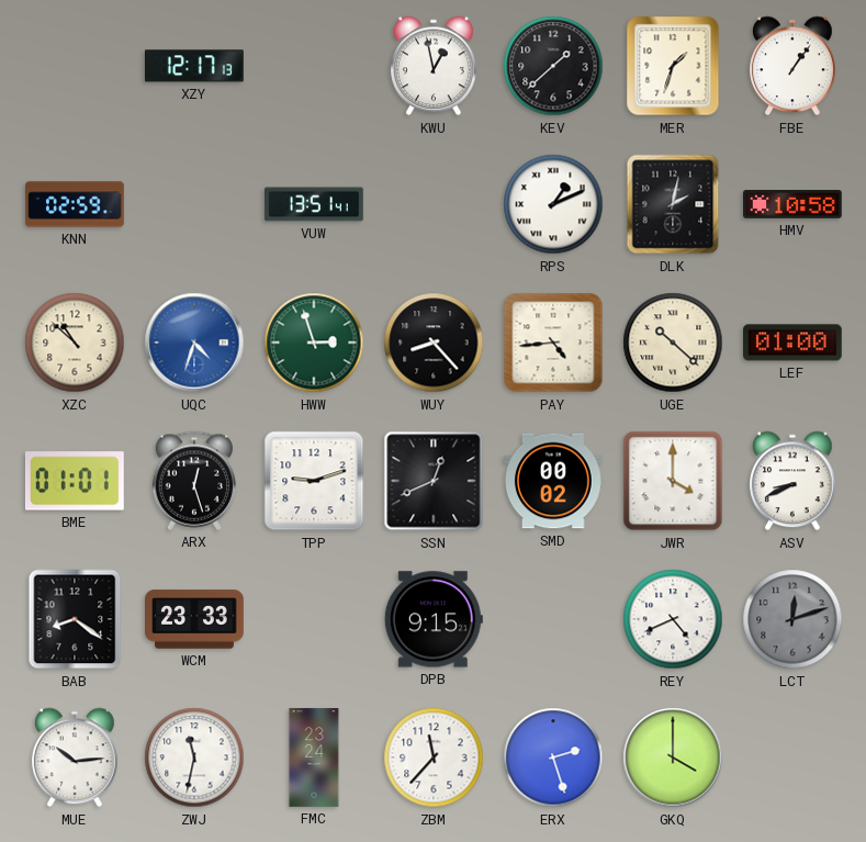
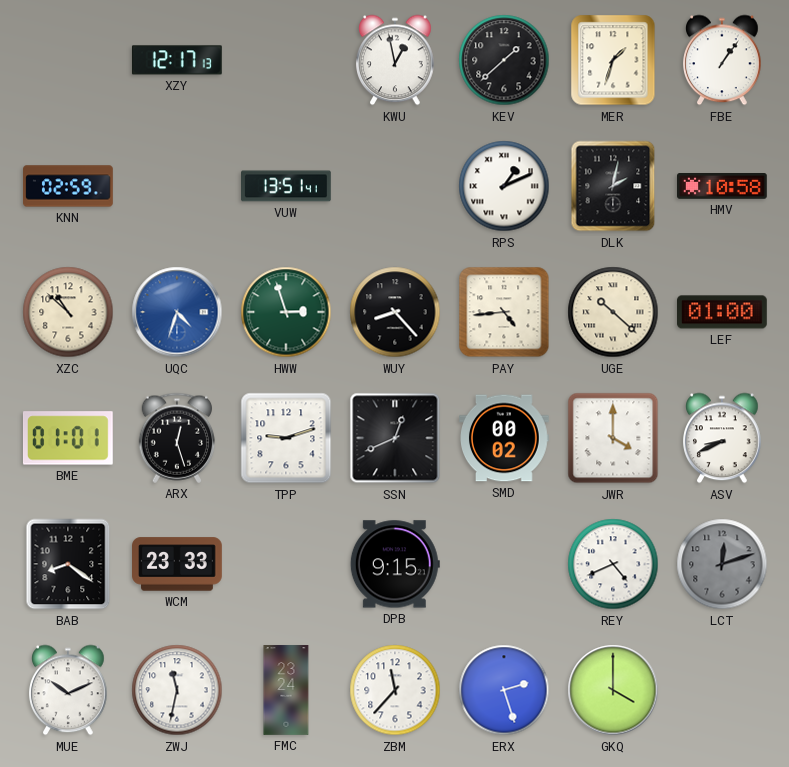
MUE: 10:14 -> 10:11 (68, 690)
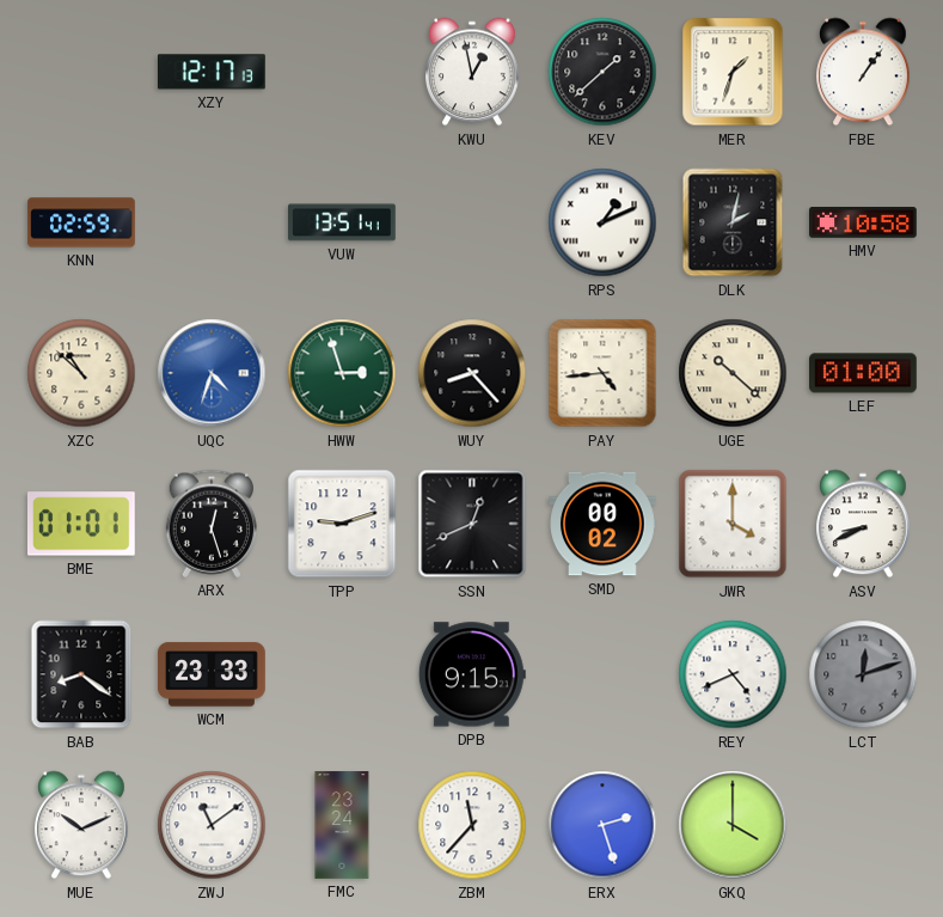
ZWJ: 11:32 -> 11:09 (212, 825)
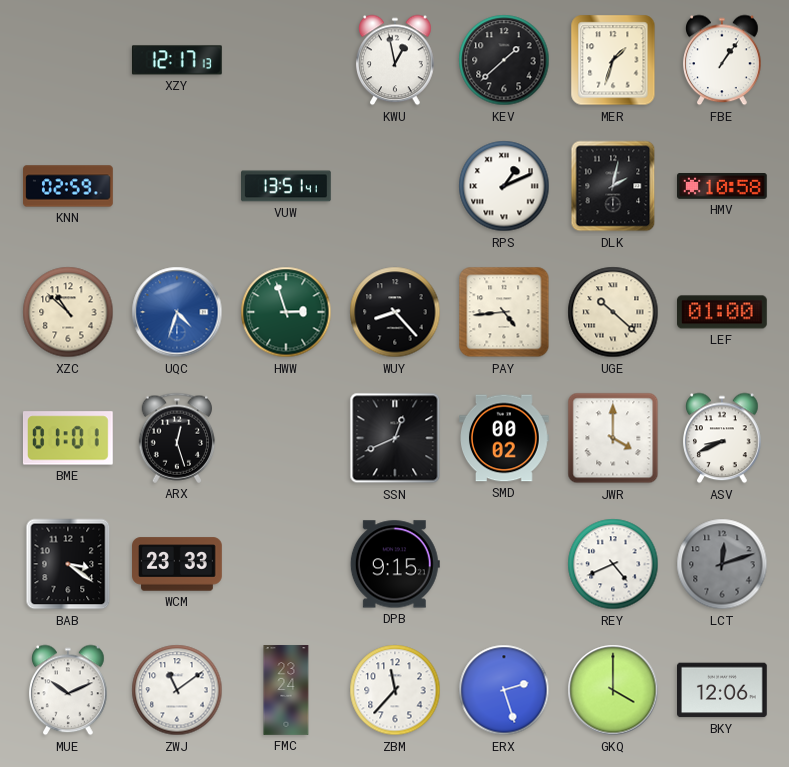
TPP: 9:12 -> none (342, 524)
BAB: 8:21 -> 3:21 (68, 564)
BKY: none -> 12:06 (723, 690)
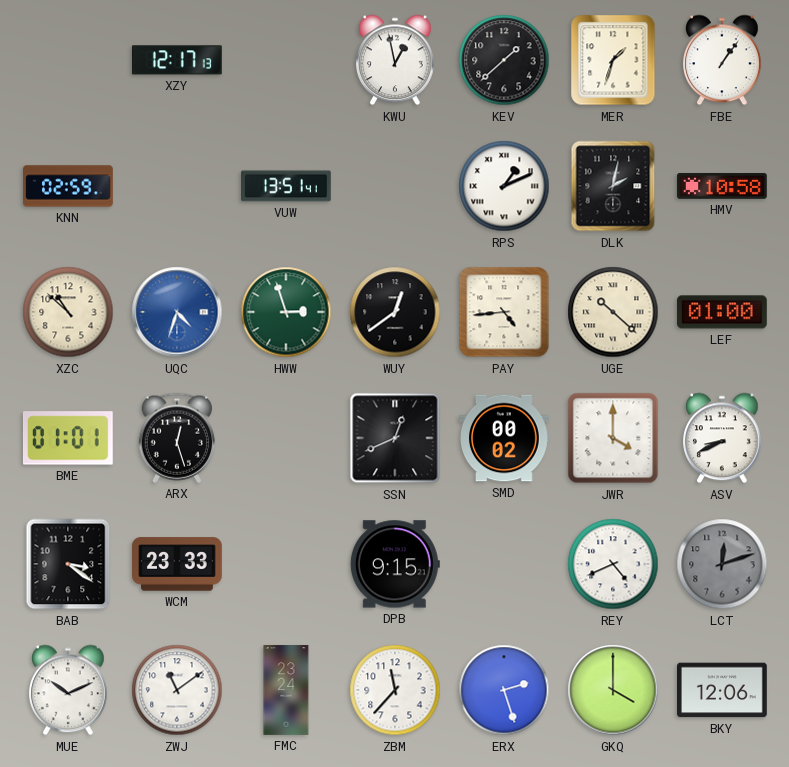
WUY: 8:23 -> 12:39 (395, 312)
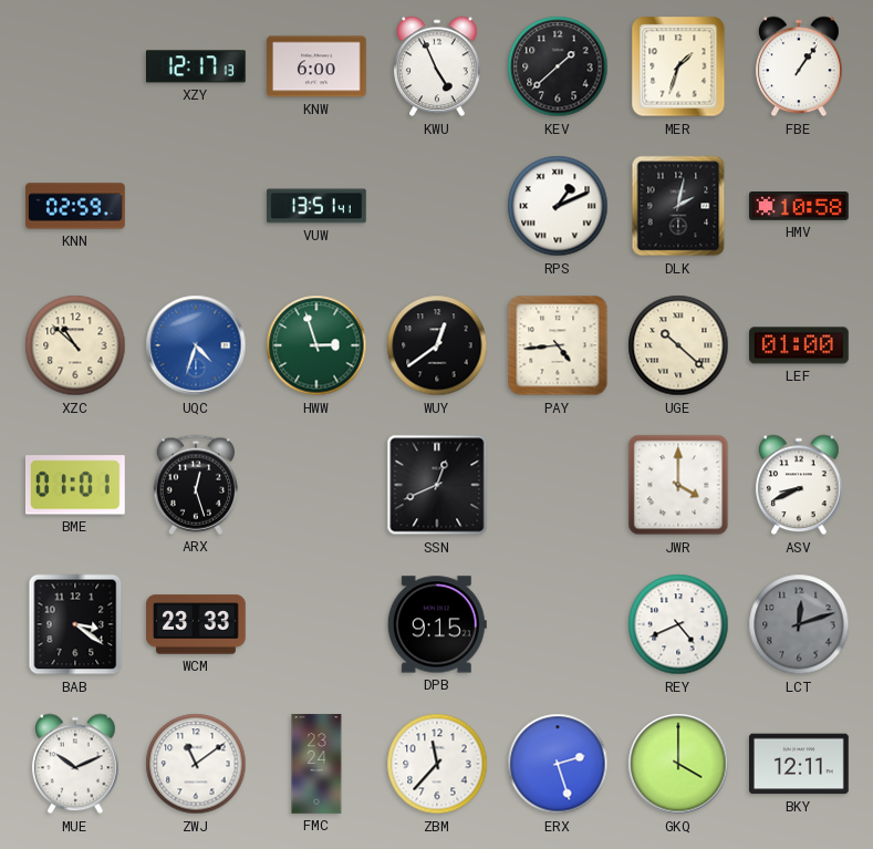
KNW: none -> 6:00 (318, 66)
KWU: 12:58 -> 4:56 (437, 66)
SMD: 00:02 -> none (505, 438)
BKY: 12:06 -> 12:11 (800, 764)
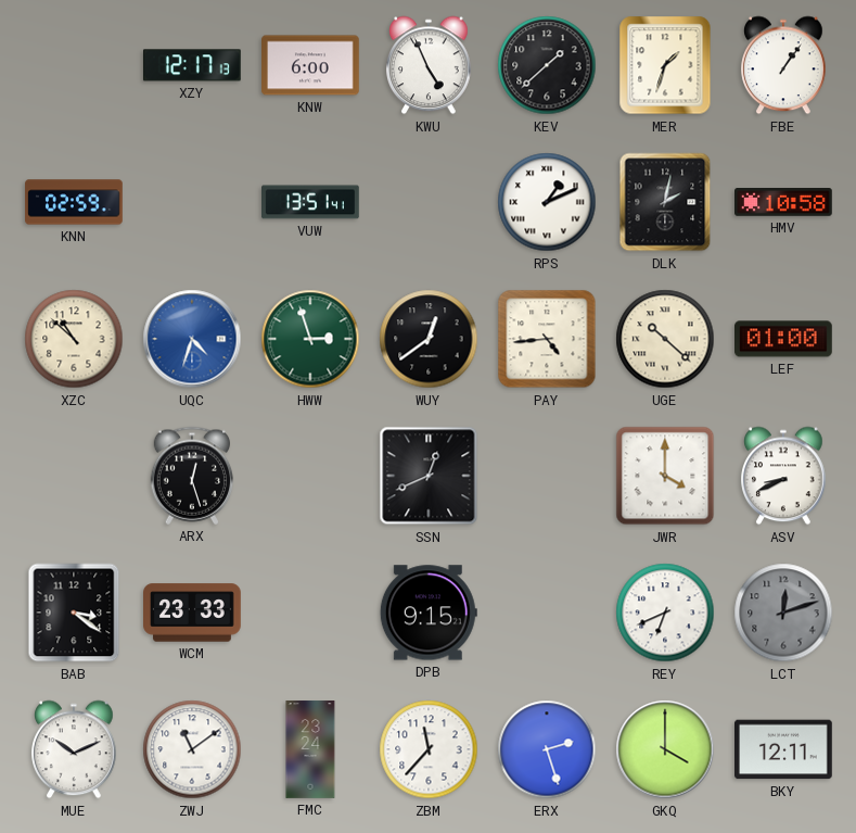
BME: 01:01 -> none (75, 485)
REY: 4:41 -> 6:41 (665, 613)
